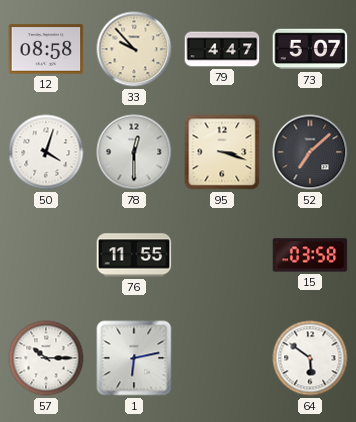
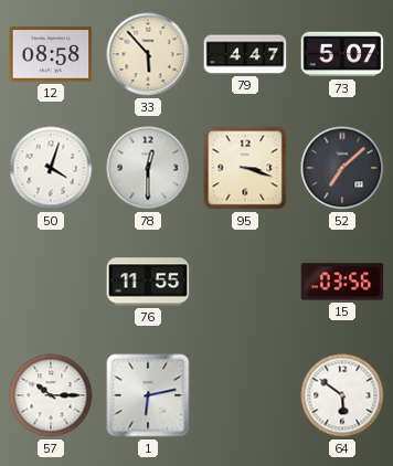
33: 9:53 -> 5:53 (148, 54)
15: 03:58 -> 03:56 (342, 282)
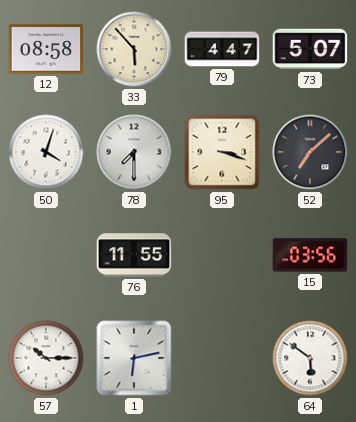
78: 12:30 -> 7:30 (134, 152)
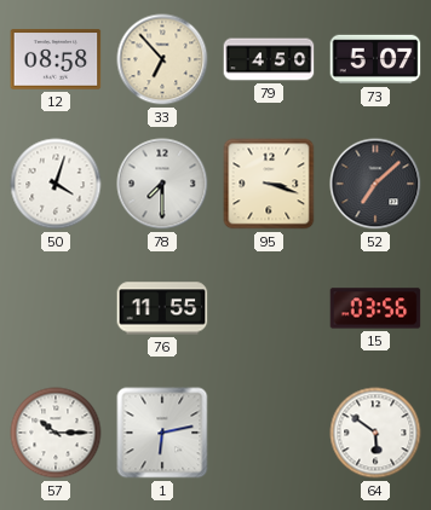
33: 5:53 -> 6:53 (162, 59)
79: 4:47 -> 4:50 (269, 59)
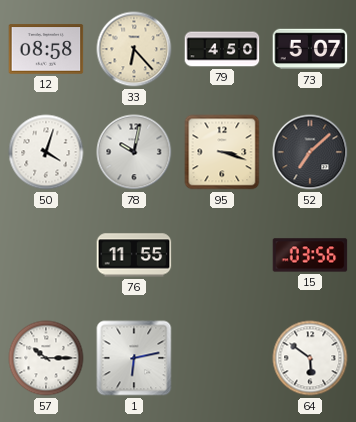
33: 6:53 -> 6:23 (134, 49)
78: 7:30 -> 10:02 (134, 152)
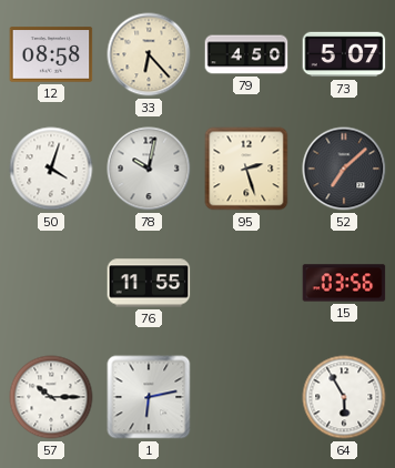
95: 3:18 -> 2:27 (246, 169)
64: 5:51 -> 5:55 (344, 397)
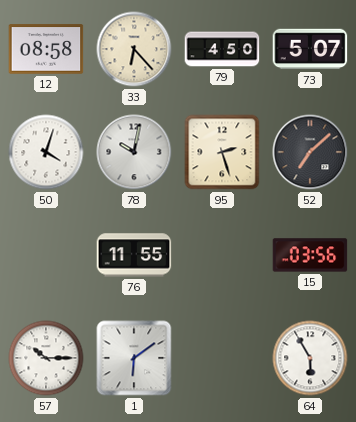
1: 6:13 -> 6:09 (134, 358)
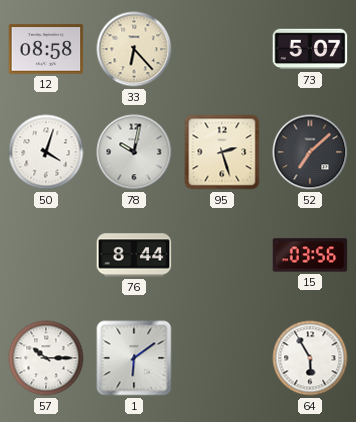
79: 4:50 -> none (222, 49)
76: 11:55 -> 8:44 (134, 255)
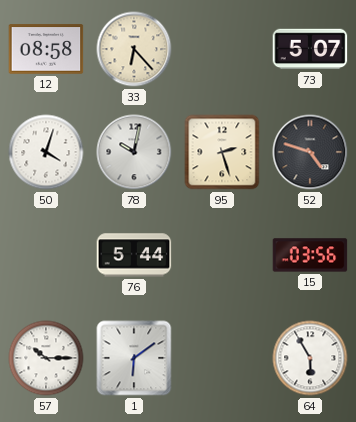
52: 7:08 -> 4:48 (310, 152)
76: 8:44 -> 5:44 (134, 255)
